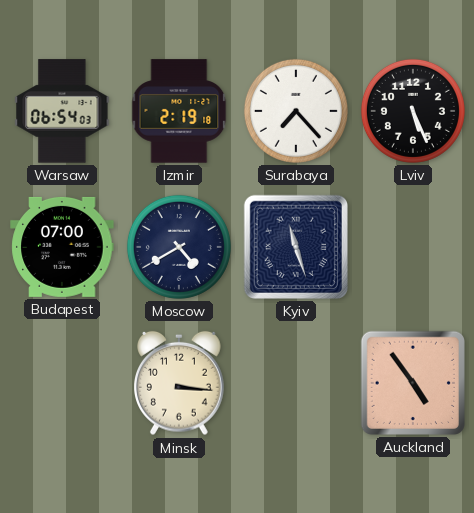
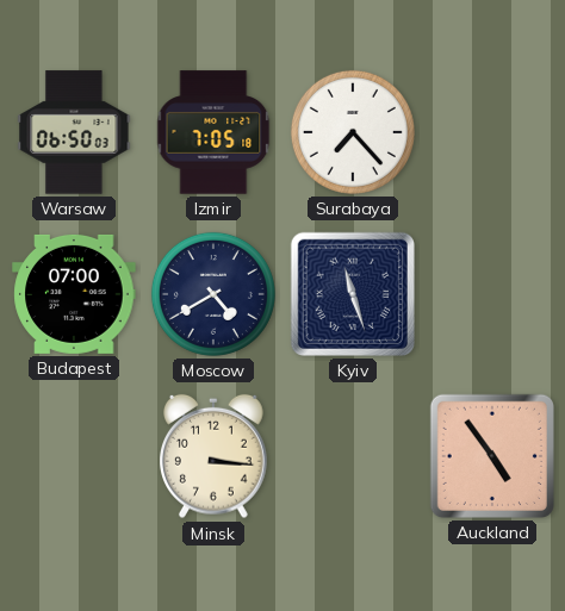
Warsaw: 06:54 -> 06:50 (74, 132)
Izmir: 2:19 -> 7:05 (213, 132)
Lviv: 5:26 -> none (413, 111)
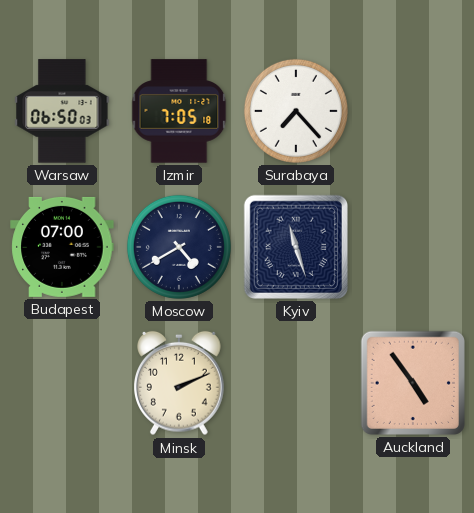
Minsk: 3:16 -> 2:11 (180, 383)
